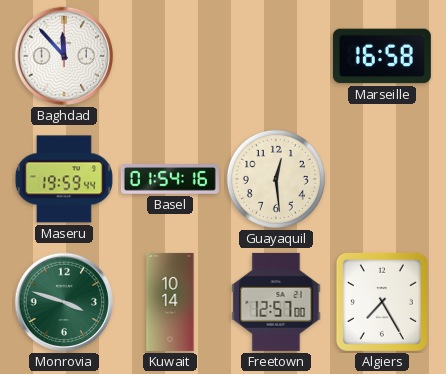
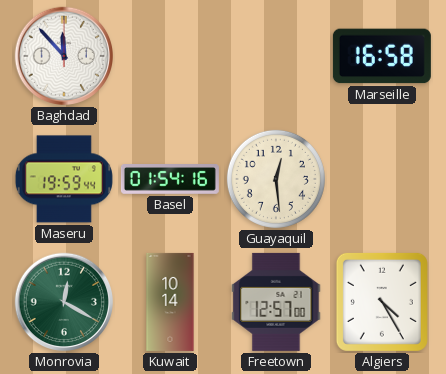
Monrovia: 3:48 -> 12:20 (64, 302)
Algiers: 7:25 -> 4:25 (382, 302)
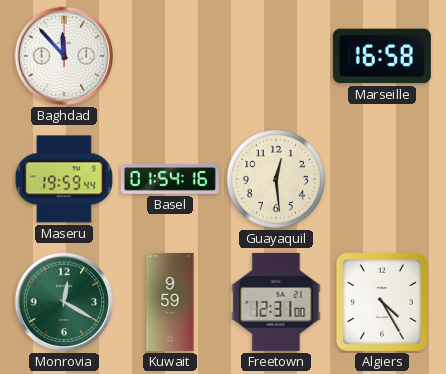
Kuwait: 10:14 -> 9:59 (170, 302)
Freetown: 12:57 -> 12:31 (276, 302)
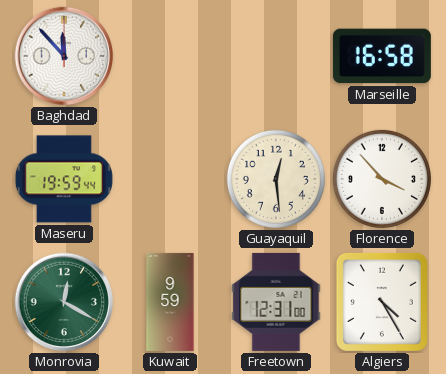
Basel: 01:54 -> none (170, 180)
Florence: none -> 3:53 (382, 179)
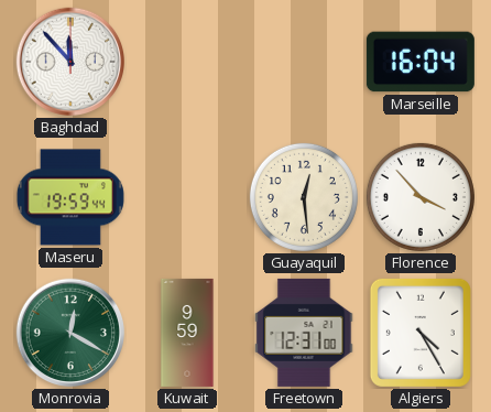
Marseille: 16:58 -> 16:04 (421, 62)
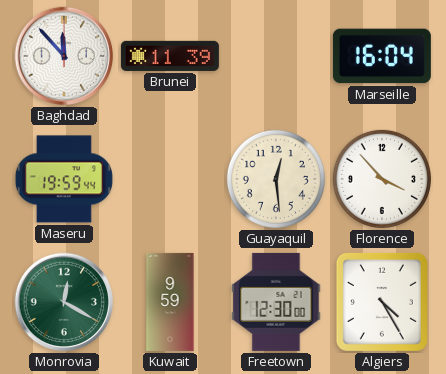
Brunei: none -> 11:39 (170, 56)
Freetown: 12:31 -> 12:30 (276, 302)
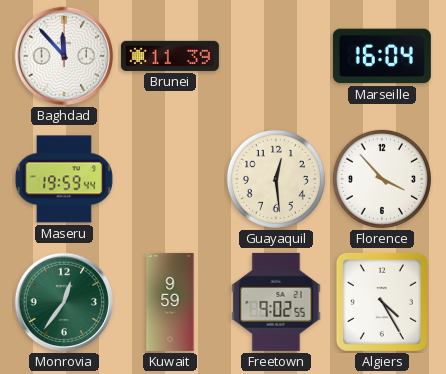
Monrovia: 12:20 -> 12:36 (64, 302)
Freetown: 12:30 -> 9:02 (276, 302)
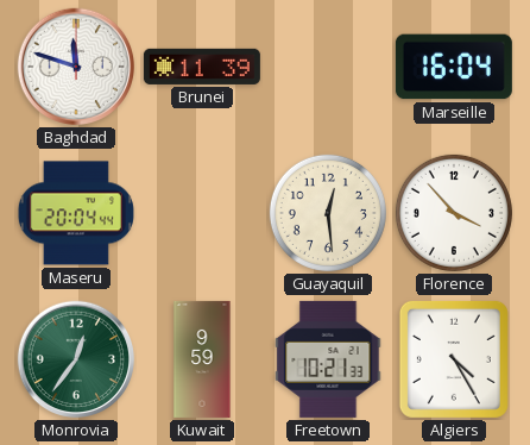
Baghdad: 11:53 -> 11:48 (76, 67)
Maseru: 19:59 -> 20:04 (76, 213)
Freetown: 9:02 -> 10:21 (328, 359)
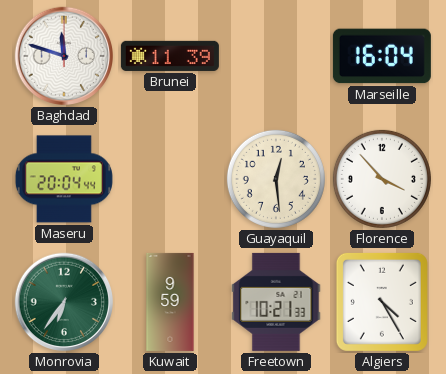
Monrovia: 12:36 -> 6:36 (64, 302)
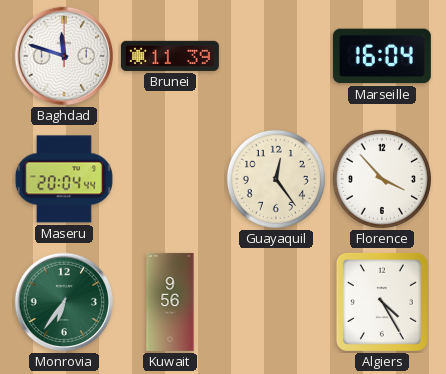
Guayaquil: 12:29 -> 12:24 (276, 179)
Kuwait: 9:59 -> 9:56 (170, 302)
Freetown: 10:21 -> none (276, 302)
